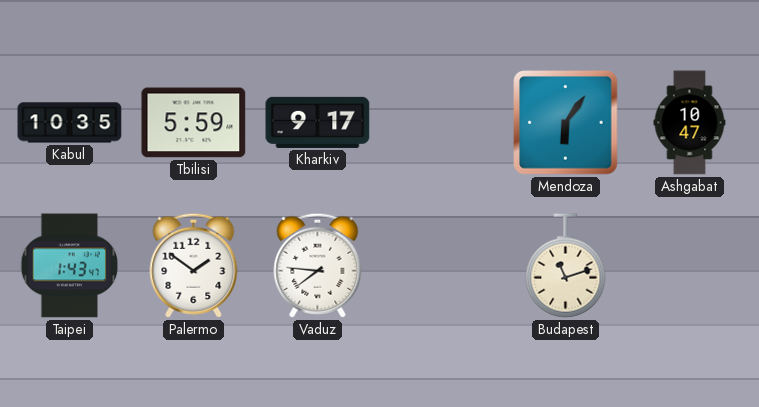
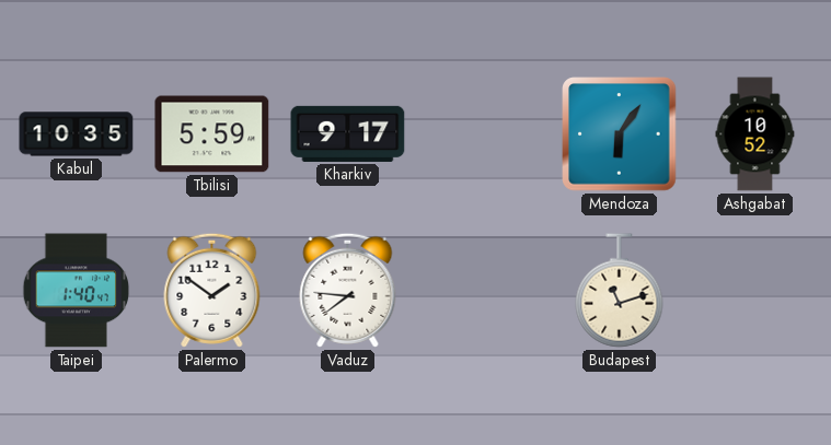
Ashgabat: 10:47 -> 10:52 (755, 134)
Taipei: 1:43 -> 1:40 (77, 291)
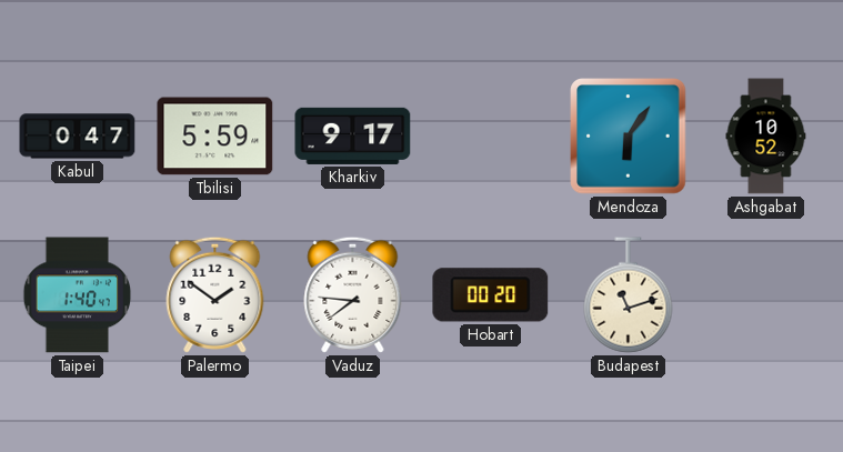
Kabul: 10:35 -> 0:47 (78, 137)
Hobart: none -> 00:20 (491, 295)
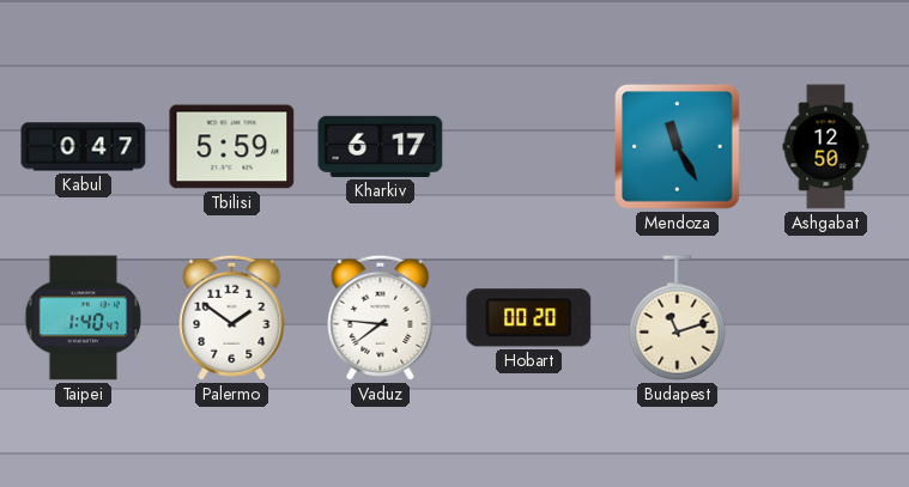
Kharkiv: 9:17 -> 6:17 (381, 146)
Mendoza: 6:06 -> 11:25 (678, 147)
Ashgabat: 10:52 -> 12:50 (826, 147)
